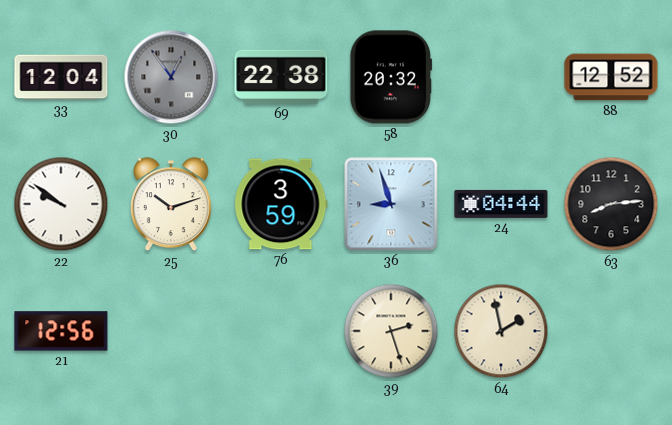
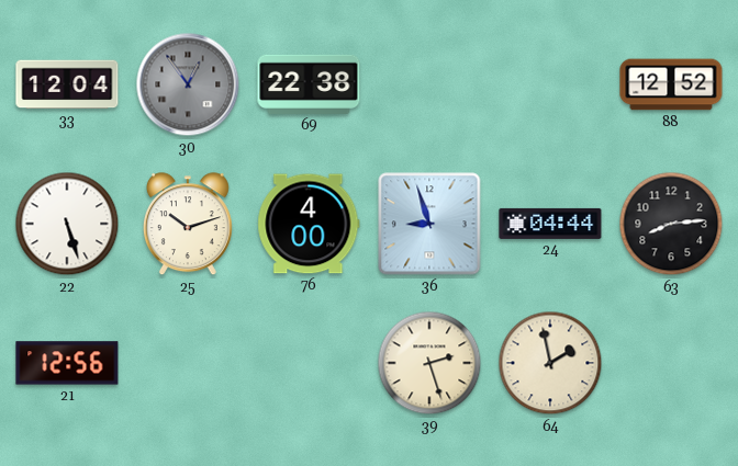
58: 20:32 -> none (391, 77)
22: 9:51 -> 5:27 (67, 224)
76: 3:59 -> 4:00 (309, 224)
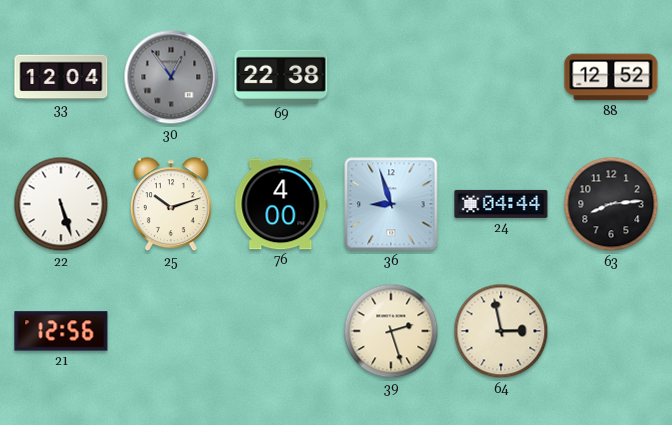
64: 1:58 -> 2:58 (501, 331)
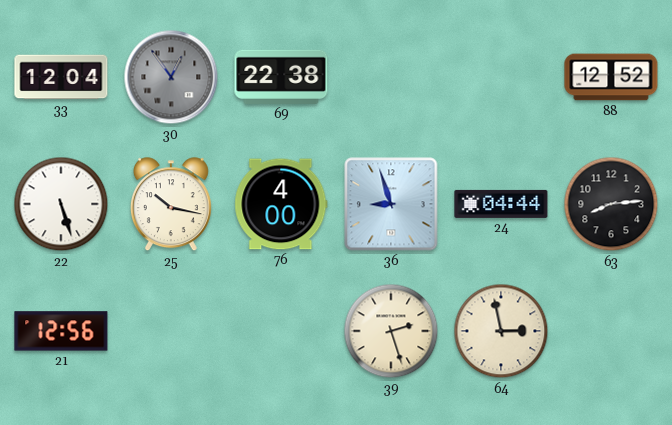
25: 10:12 -> 10:17 (171, 205)
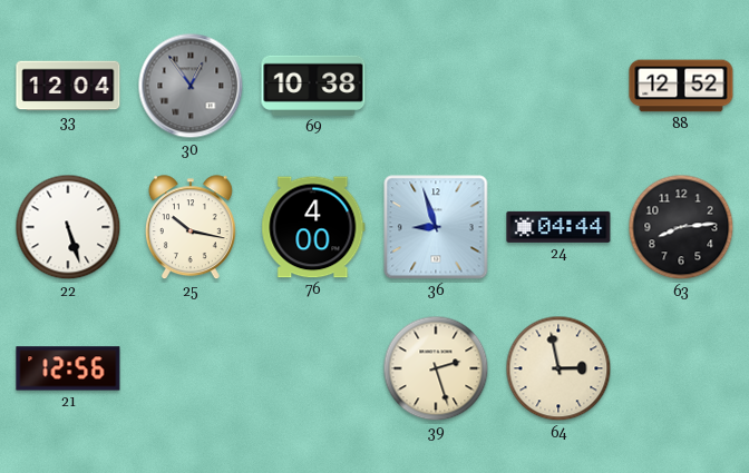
69: 22:38 -> 10:38 (313, 86)
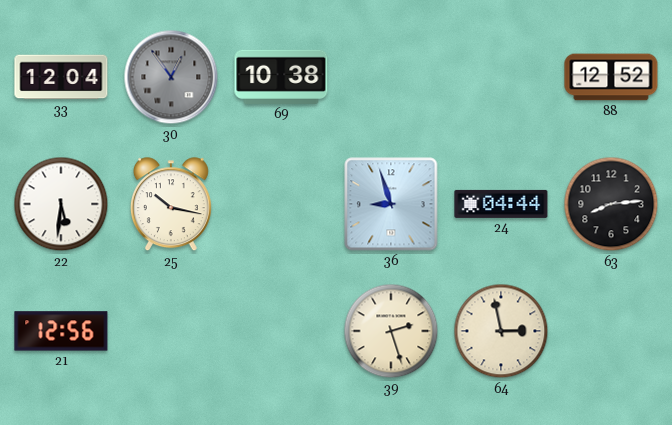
22: 5:27 -> 5:31 (61, 204)
76: 4:00 -> none (313, 227)
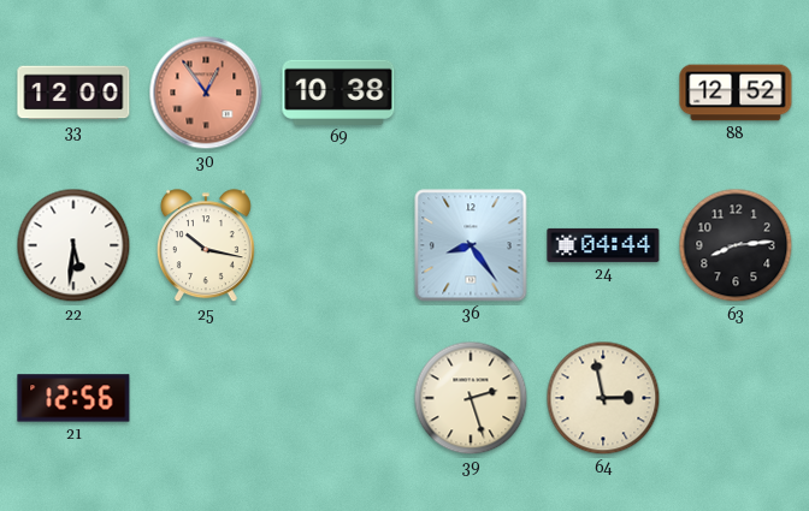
33: 12:04 -> 12:00 (73, 93)
30 dial: grey -> salmon (206, 93)
36: 8:57 -> 8:24 (471, 245)
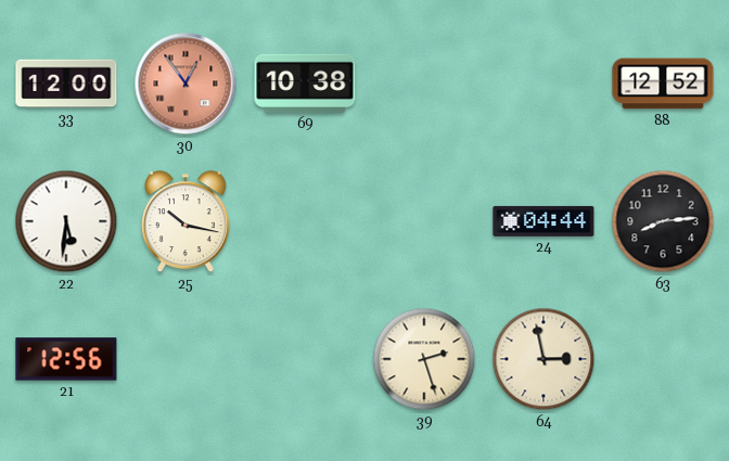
36: 8:24 -> none (471, 245)
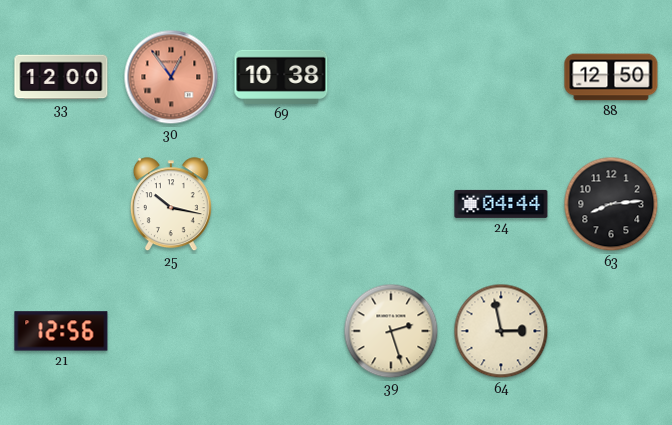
88: 12:52 -> 12:50 (611, 77)
22: 5:31 -> none (66, 221)
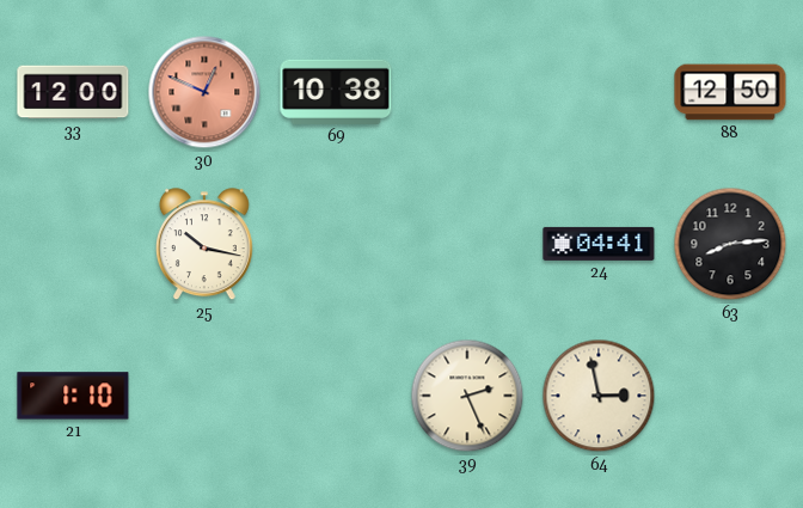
30: 12:54 -> 12:49 (204, 92)
24: 04:44 -> 04:41 (599, 244)
21: 12:56 -> 1:10 (73, 396)
39: 2:27 -> 2:26 (467, 396)
